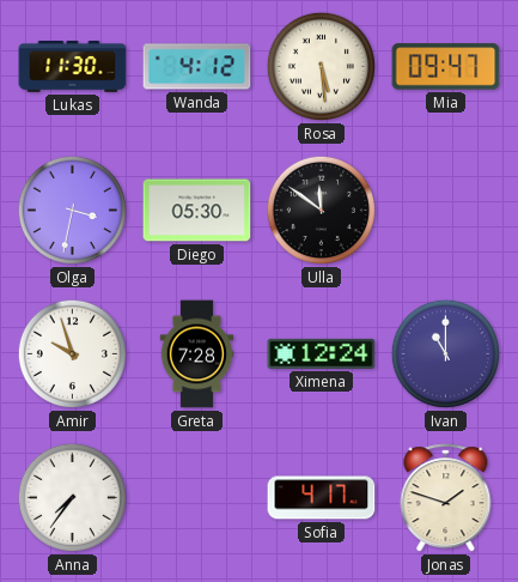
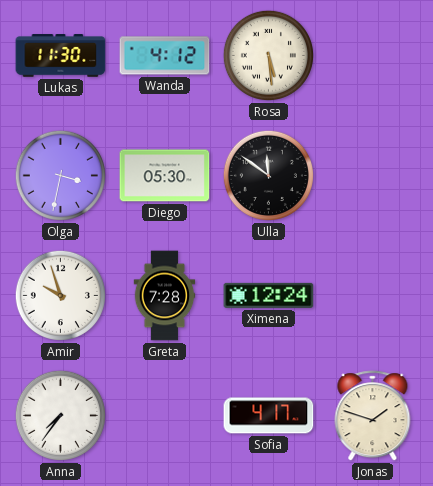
Mia: 09:47 -> none (446, 67)
Ivan: 11:00 -> none (445, 353)
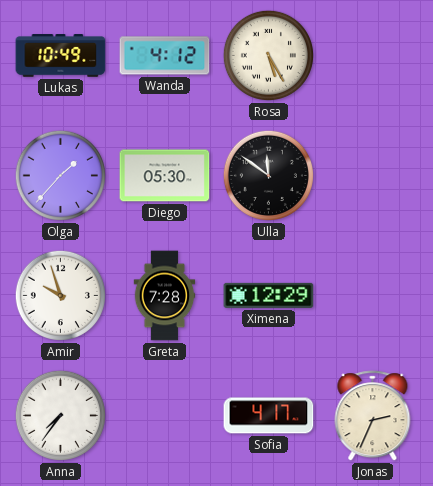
Lukas: 11:30 -> 10:49 (61, 56)
Rosa: 5:29 -> 5:25 (268, 55)
Olga: 3:32 -> 1:37 (60, 175)
Ximena: 12:24 -> 12:29 (269, 295)
Jonas: 1:48 -> 2:34 (373, 416)
